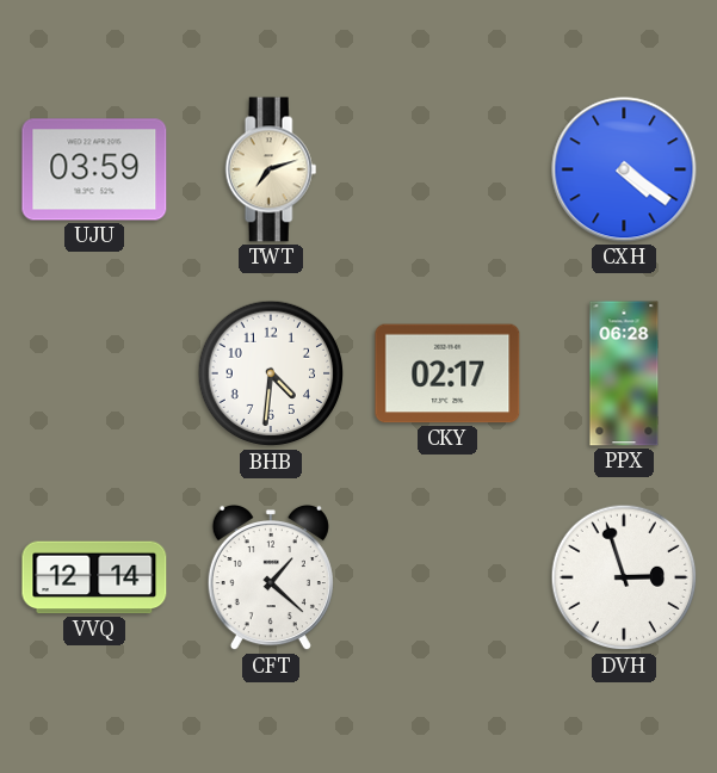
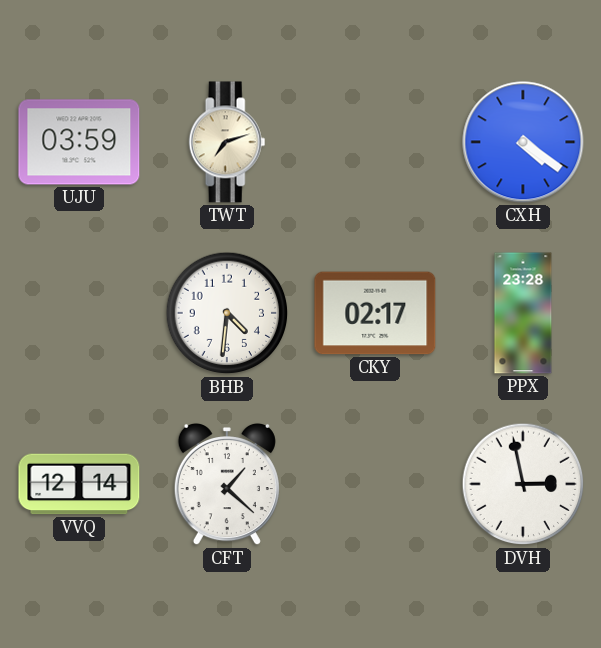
PPX: 06:28 -> 23:28 (523, 313)
DVH: 2:57 -> 2:58 (523, 484)
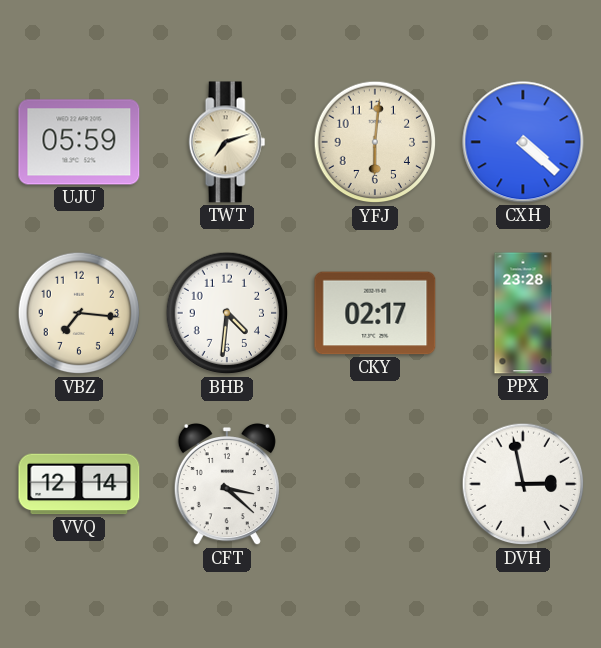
UJU: 03:59 -> 05:59 (79, 142)
YFJ: none -> 6:01 (375, 142)
CXH: 4:21 -> 4:22 (523, 142)
VBZ: none -> 7:16 (79, 313)
CFT: 1:22 -> 3:22 (227, 484)
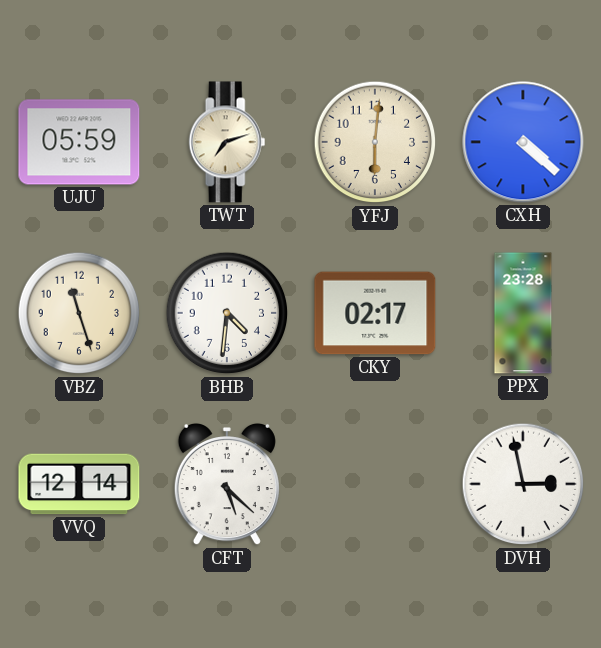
VBZ: 7:16 -> 11:27 (79, 313)
CFT: 3:22 -> 5:22 (227, 484)
